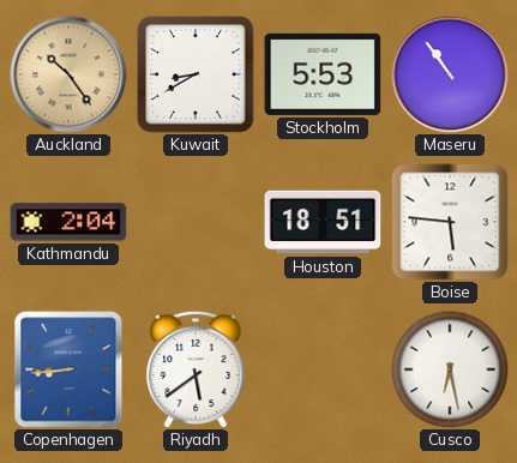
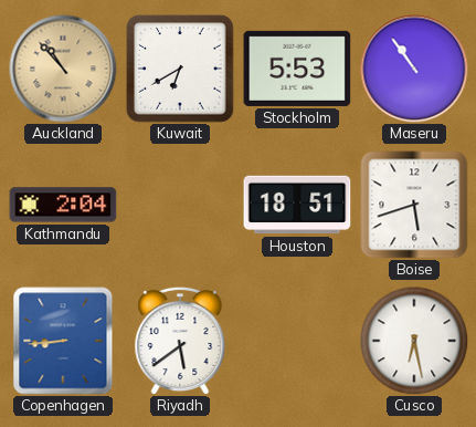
Auckland: 10:24 -> 10:53 (63, 69)
Kuwait: 8:40 -> 6:40 (180, 69)
Boise: 5:46 -> 5:42 (414, 205)
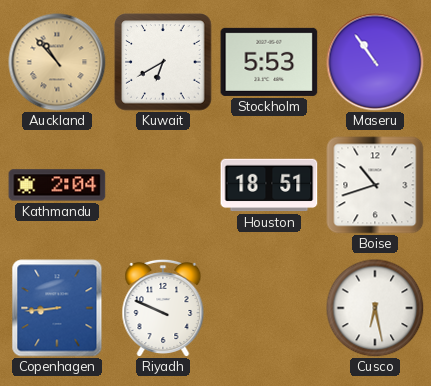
Boise: 5:42 -> 10:42 (375, 185)
Riyadh: 5:39 -> 9:49 (163, 307)
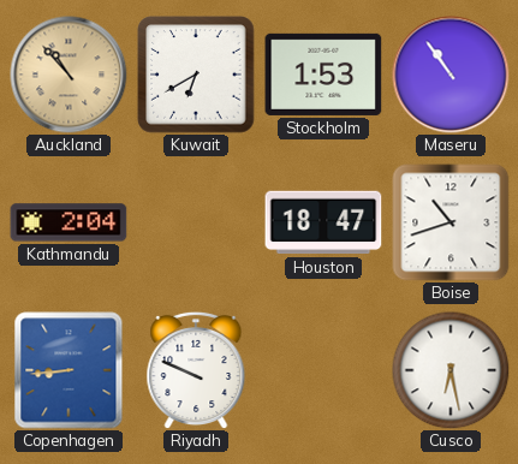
Stockholm: 5:53 -> 1:53 (323, 75)
Houston: 18:51 -> 18:47 (323, 222)
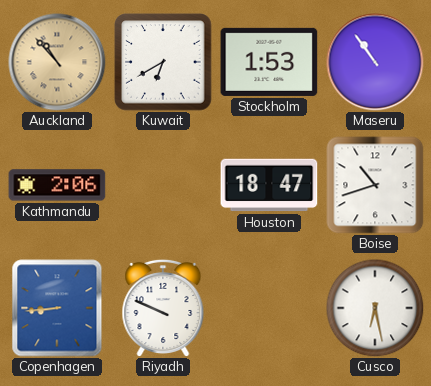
Kathmandu: 2:04 -> 2:06 (57, 185)
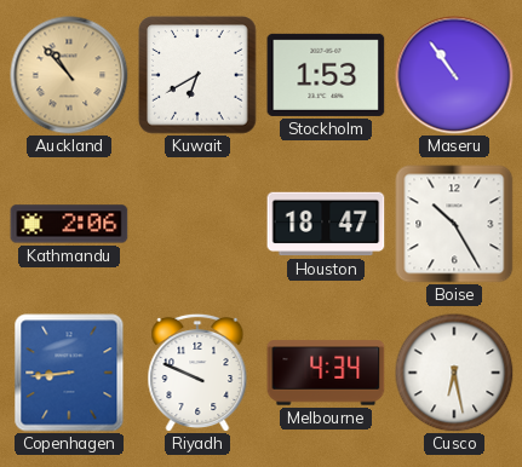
Boise: 10:42 -> 10:25 (454, 224)
Melbourne: none -> 4:34 (326, 373)
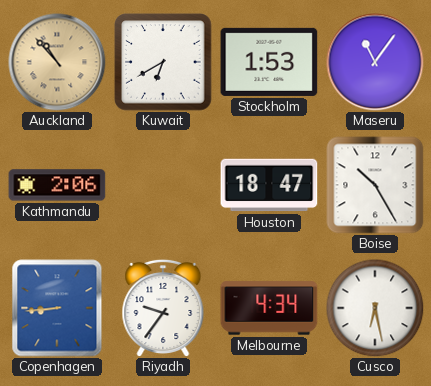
Maseru: 10:54 -> 11:06 (375, 62)
Riyadh: 9:49 -> 9:36 (163, 307)
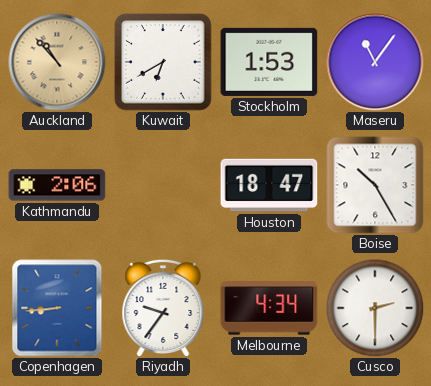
Cusco: 6:28 -> 2:30 (375, 308)
